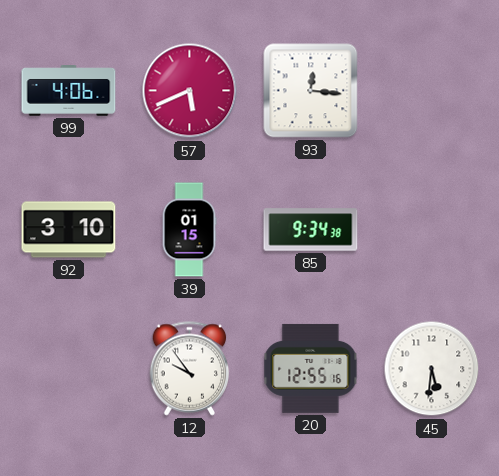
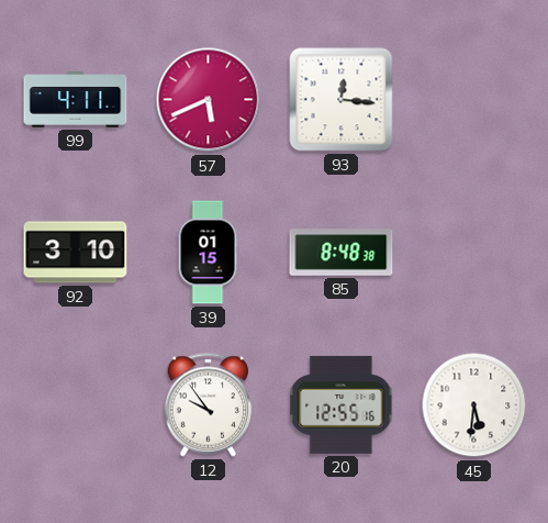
99: 4:06 -> 4:11 (76, 100)
85: 9:34 -> 8:48 (342, 253)
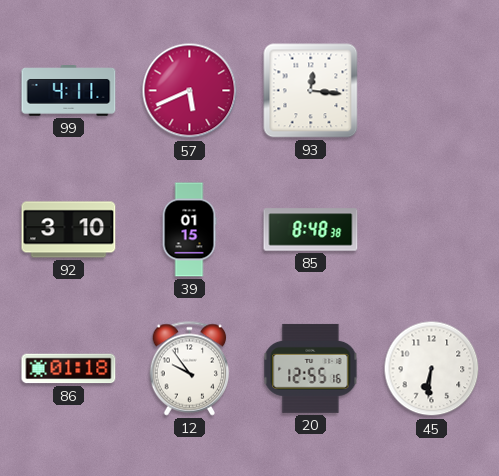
86: none -> 01:18 (69, 369)
45: 5:31 -> 6:31 (432, 369)
